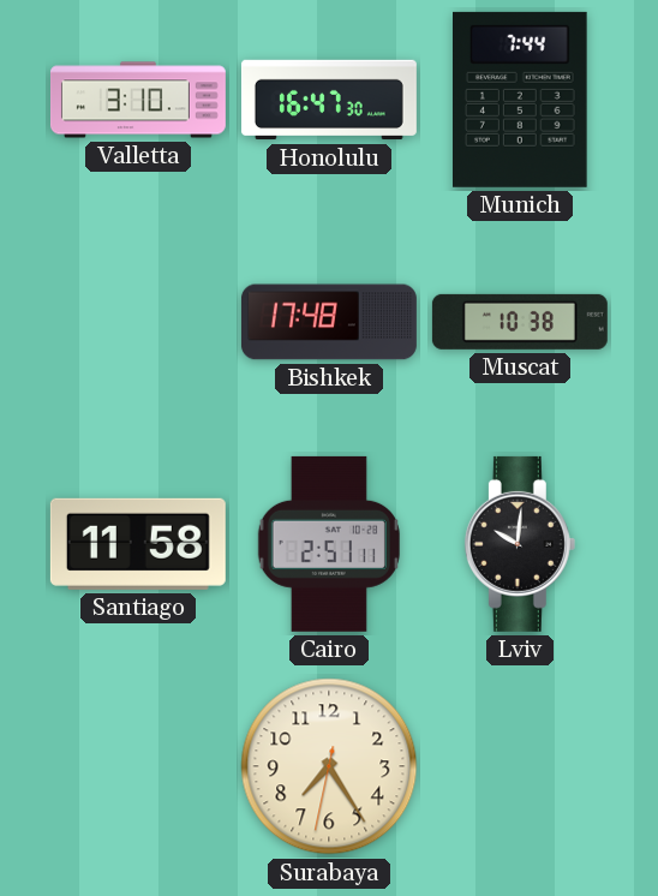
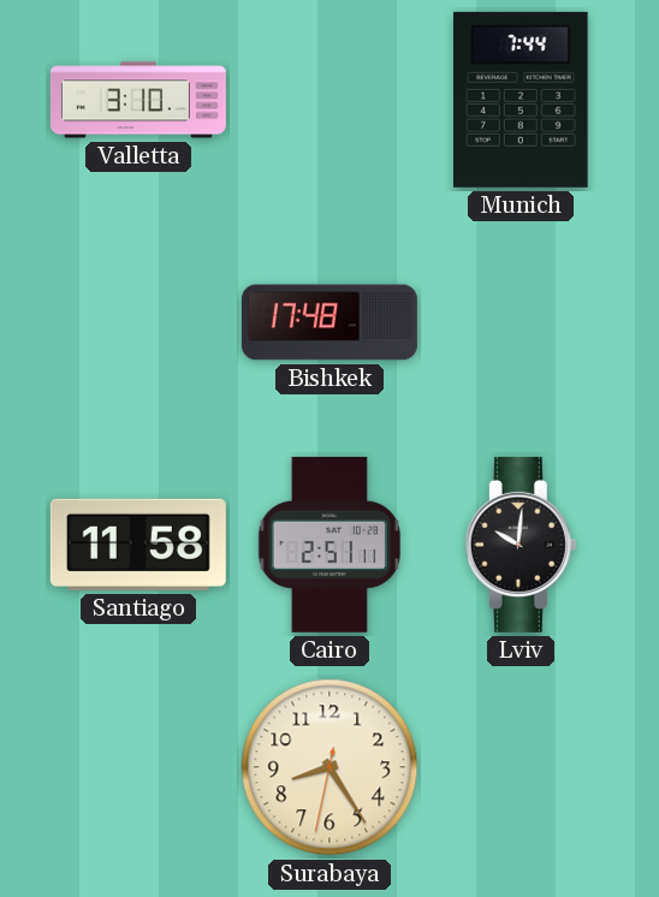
Honolulu: 16:47 -> none (329, 100)
Muscat: 10:38 -> none (520, 322)
Surabaya: 7:24 -> 8:24 (329, 767)
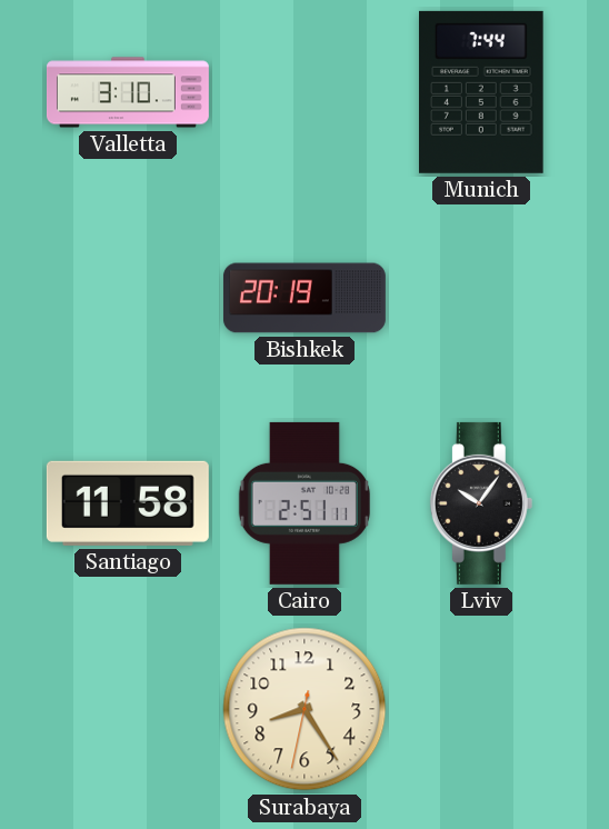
Bishkek: 17:48 -> 20:19 (304, 298)
Lviv: 10:01 -> 10:06 (481, 503)
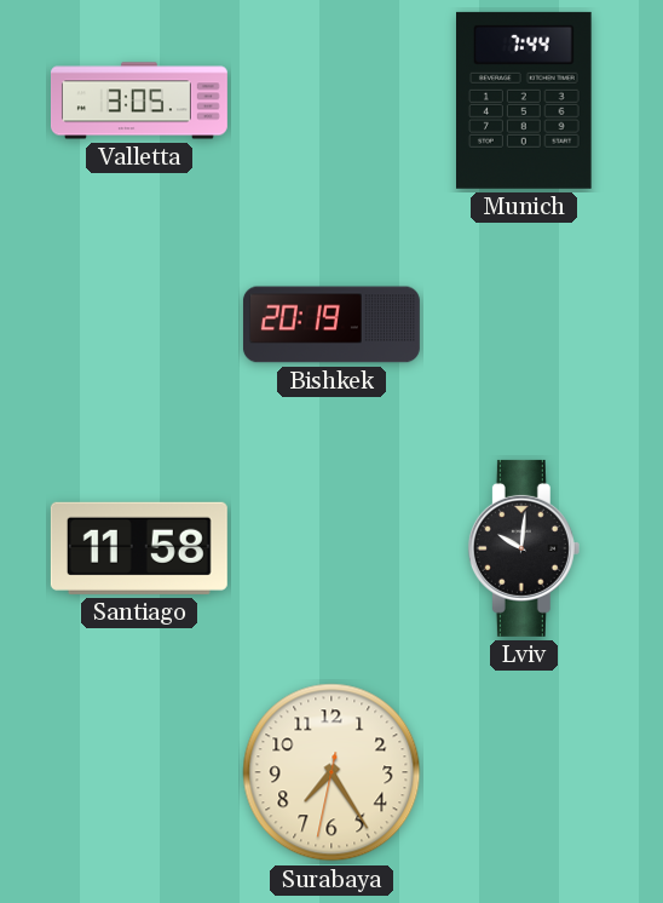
Valletta: 3:10 -> 3:05 (139, 100)
Cairo: 2:51 -> none (304, 503)
Lviv: 10:06 -> 10:01 (524, 548)
Surabaya: 8:24 -> 7:24 (331, 772)
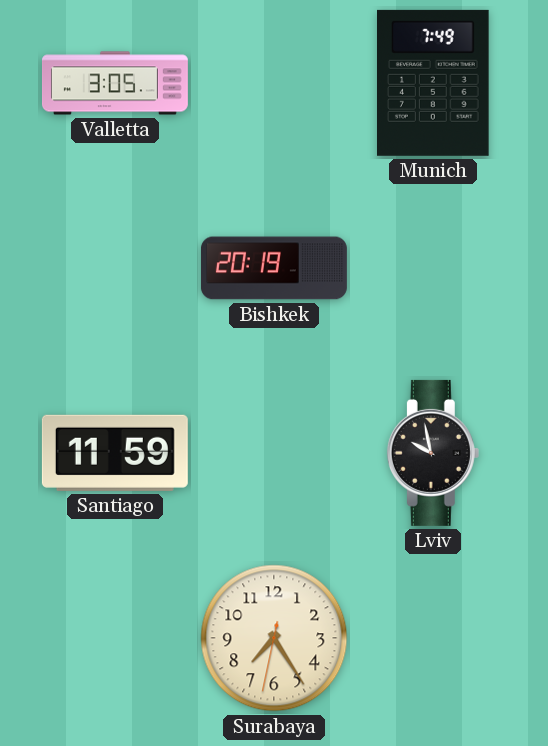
Munich: 7:44 -> 7:49 (434, 83)
Santiago: 11:58 -> 11:59 (115, 453)
Lviv: 10:01 -> 9:58 (433, 453)
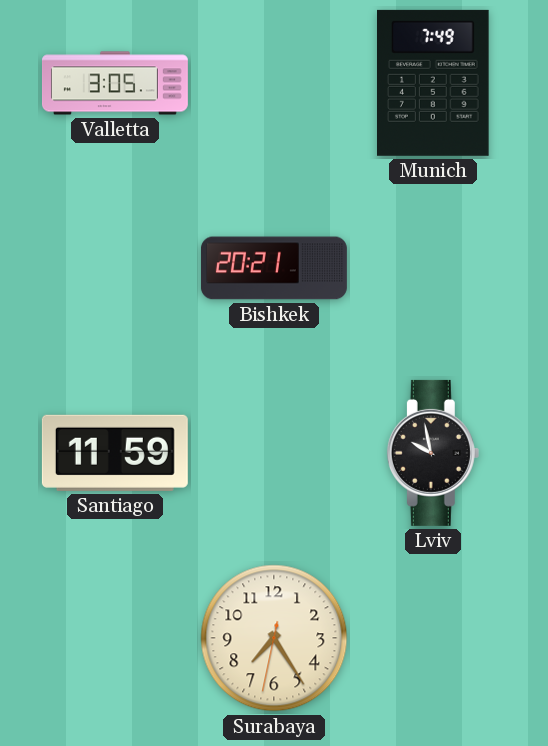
Bishkek: 20:19 -> 20:21 (274, 268)
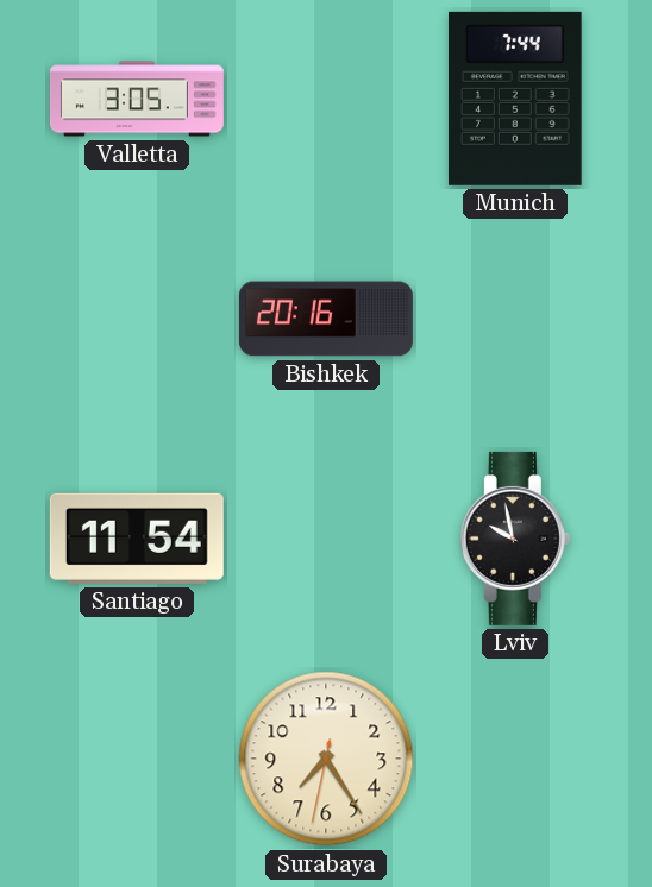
Munich: 7:49 -> 7:44 (516, 99)
Bishkek: 20:21 -> 20:16 (326, 319)
Santiago: 11:59 -> 11:54 (137, 539)
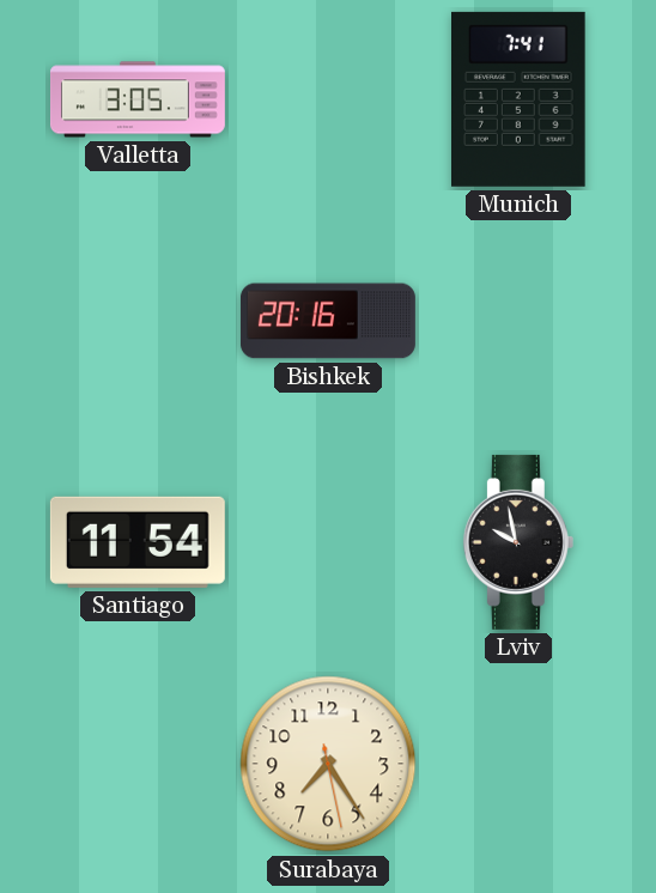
Munich: 7:44 -> 7:41 (520, 99)
Surabaya: 7:24:32 -> 7:24:28 (328, 764)
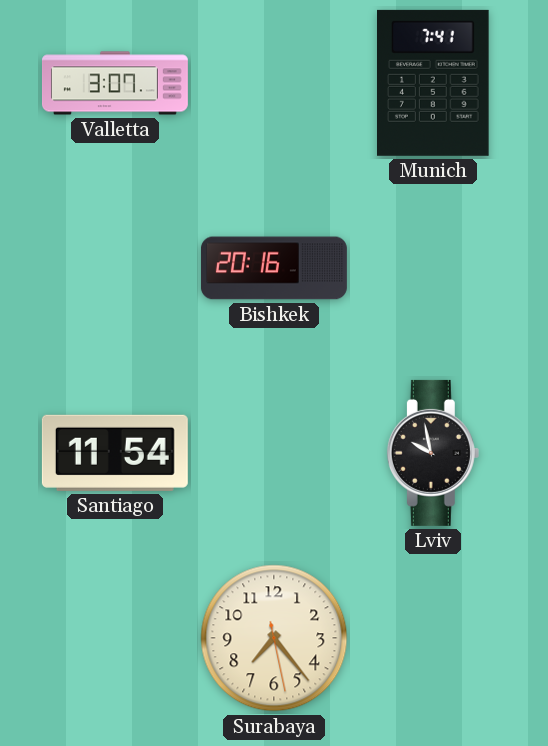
Valletta: 3:05 -> 3:07 (115, 83)
Surabaya: 7:24 -> 7:23 (274, 638)
